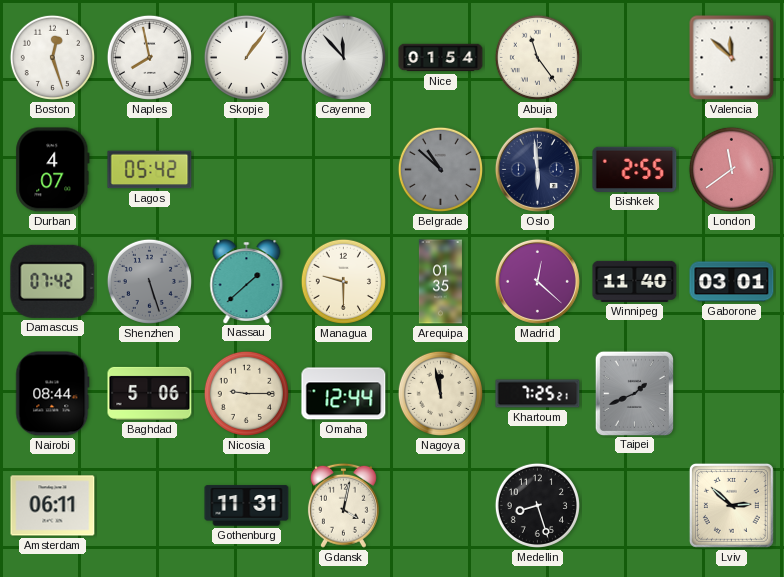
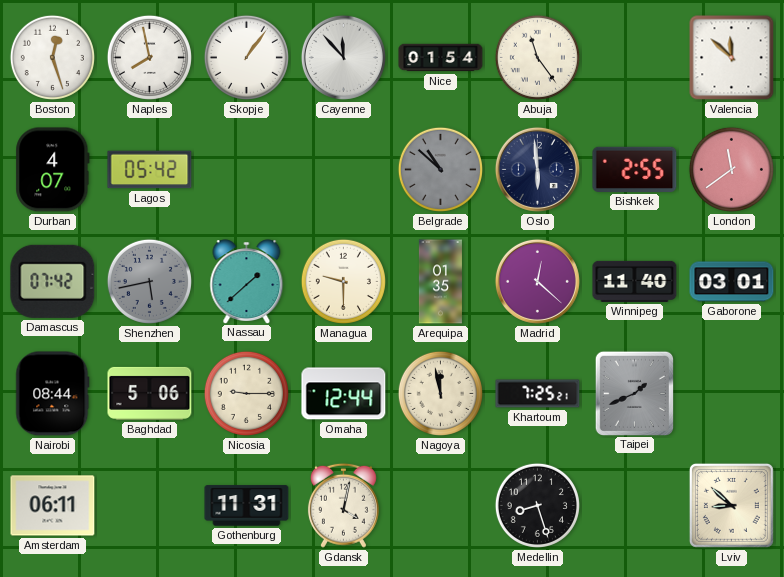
Shenzhen: 5:27 -> 5:43 (149, 281)
Lviv: 2:52 -> 8:52 (731, 505)
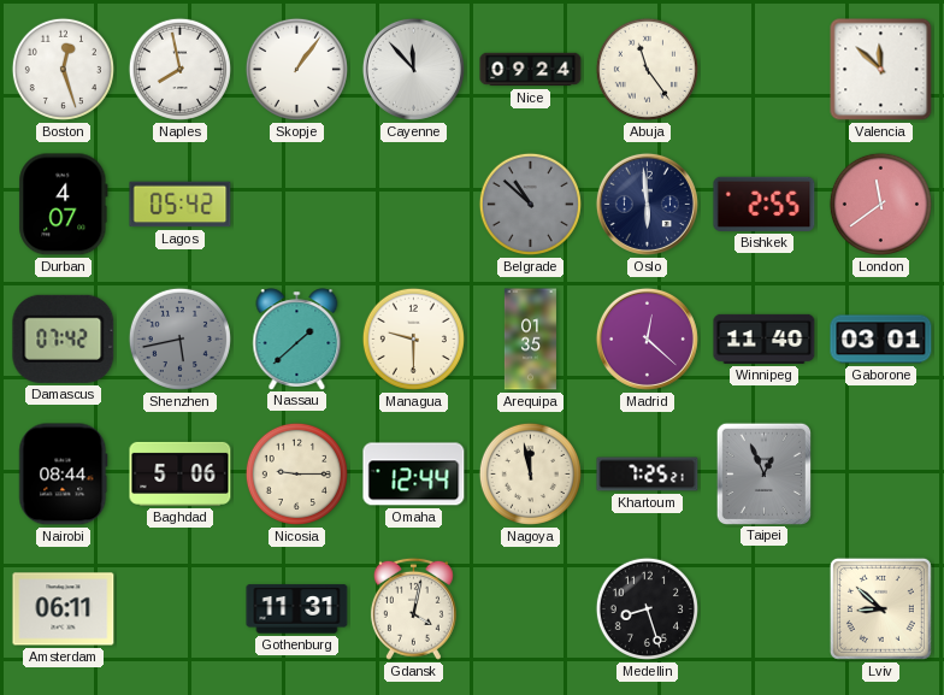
Nice: 01:54 -> 09:24 (531, 70)
Taipei: 1:41 -> 12:56 (763, 473)
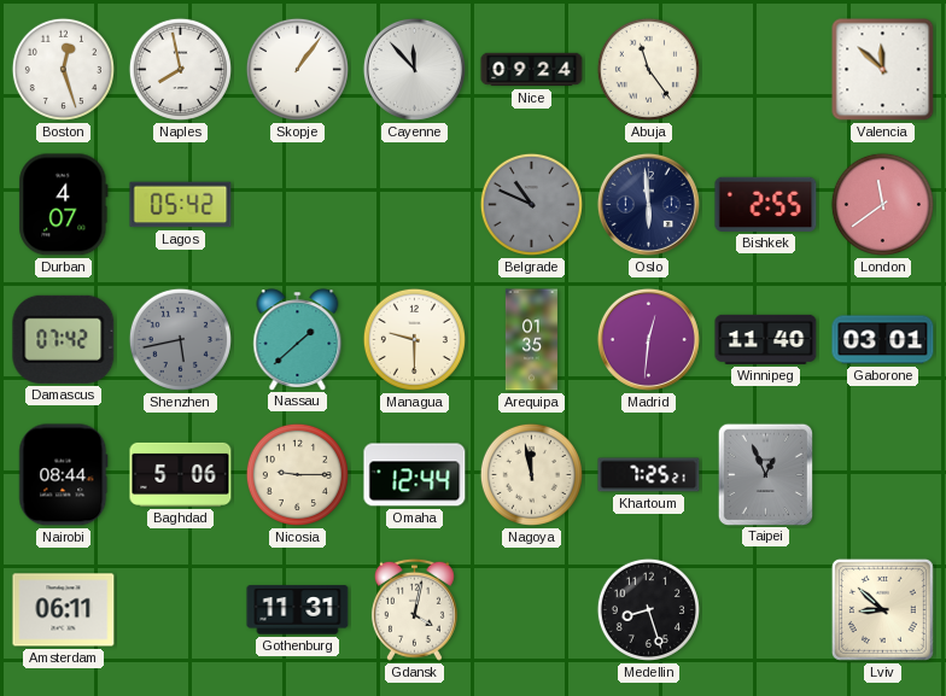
Belgrade: 10:52 -> 10:49 (531, 204)
Madrid: 12:22 -> 12:31 (648, 339)
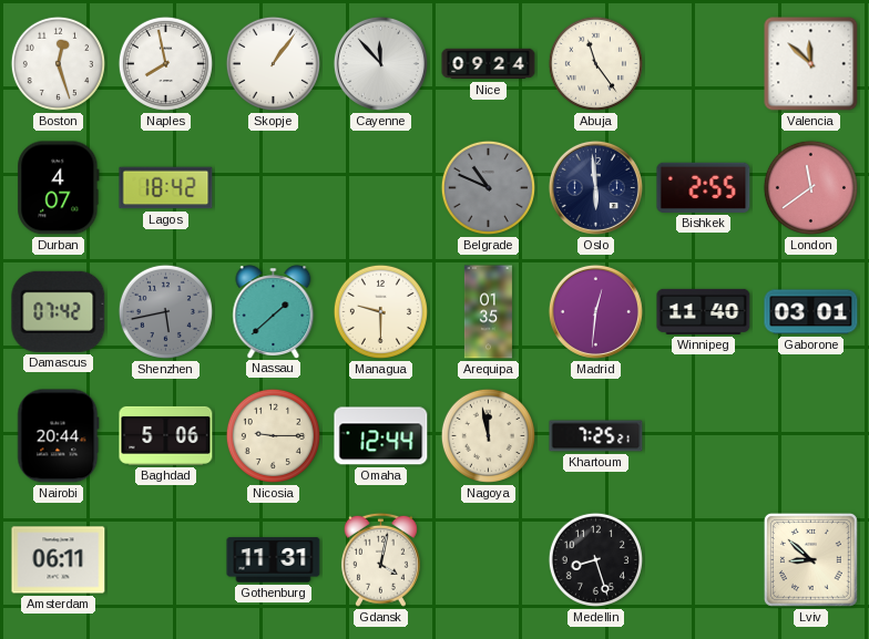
Lagos: 05:42 -> 18:42 (166, 188)
Nairobi: 08:44 -> 20:44 (59, 436)
Taipei: 12:56 -> none (765, 474)
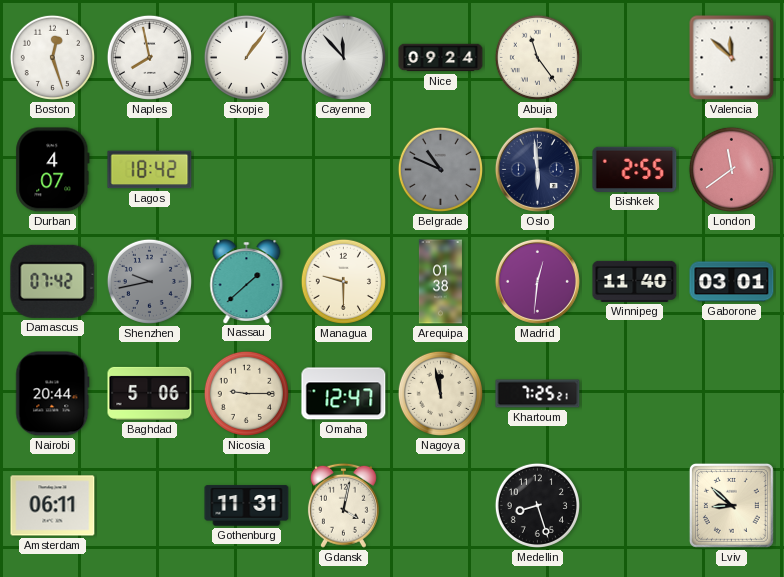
Shenzhen: 5:43 -> 9:43 (149, 281)
Arequipa: 01:35 -> 01:38 (440, 282)
Omaha: 12:44 -> 12:47 (344, 394)
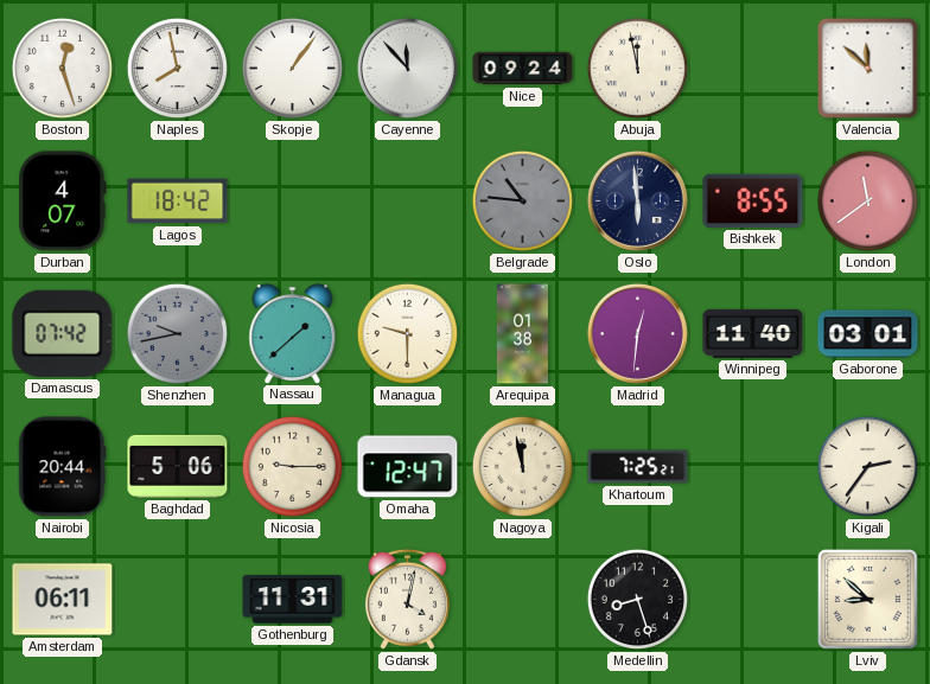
Abuja: 11:24 -> 11:58 (637, 68)
Belgrade: 10:49 -> 10:46 (522, 200)
Bishkek: 2:55 -> 8:55 (753, 200)
Kigali: none -> 2:36 (867, 466)
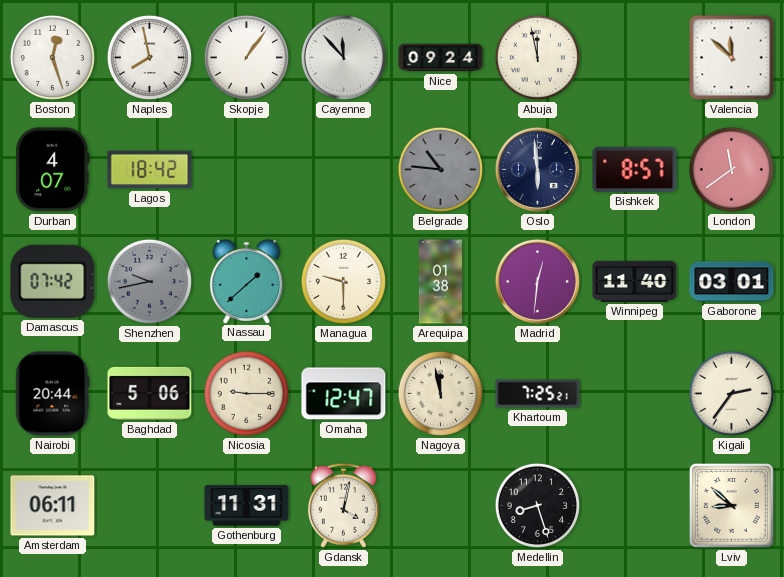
Bishkek: 8:55 -> 8:57 (635, 169)
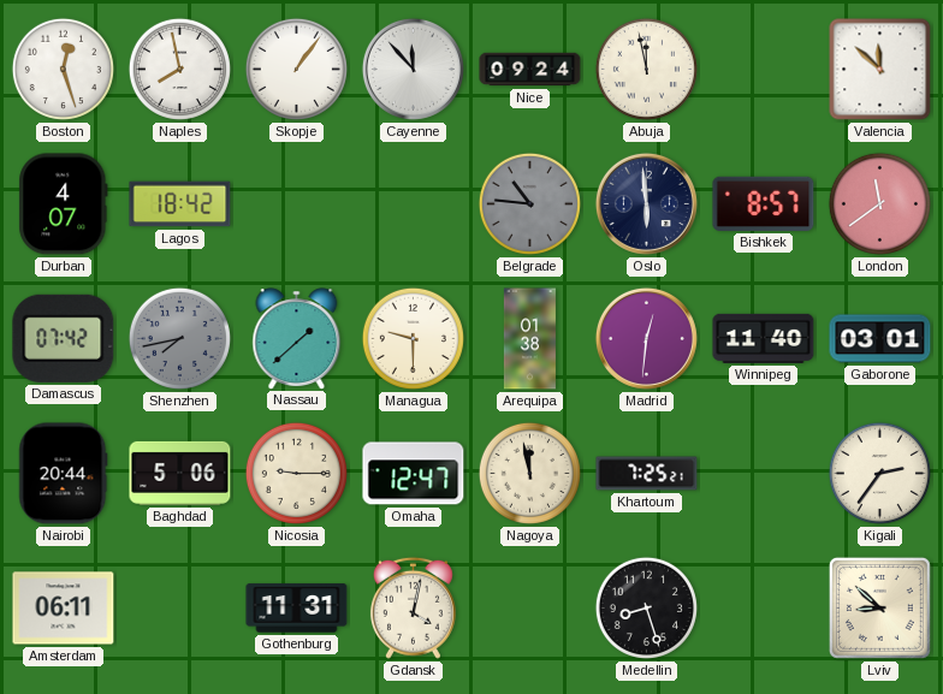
Shenzhen: 9:43 -> 7:43 (179, 338)
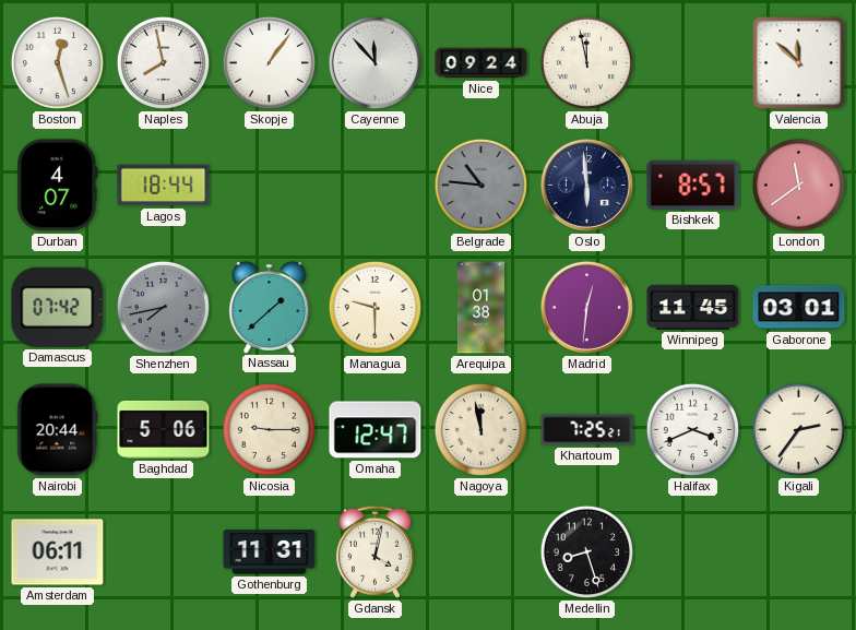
Lagos: 18:42 -> 18:44 (164, 186)
Winnipeg: 11:40 -> 11:45 (693, 307)
Halifax: none -> 3:41 (692, 429)
Lviv: 8:52 -> none (879, 607)
